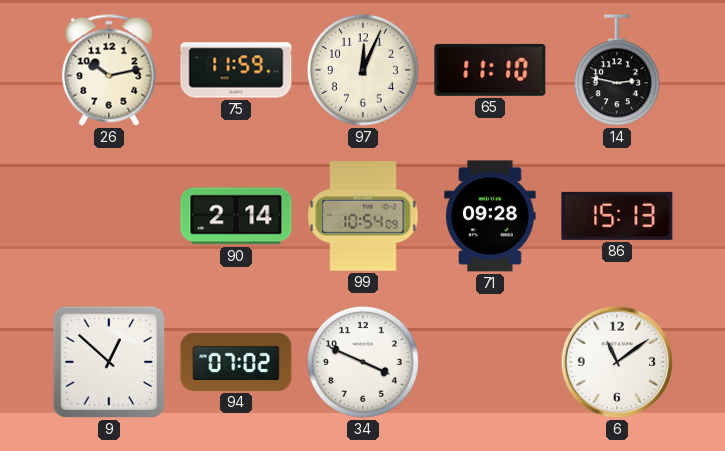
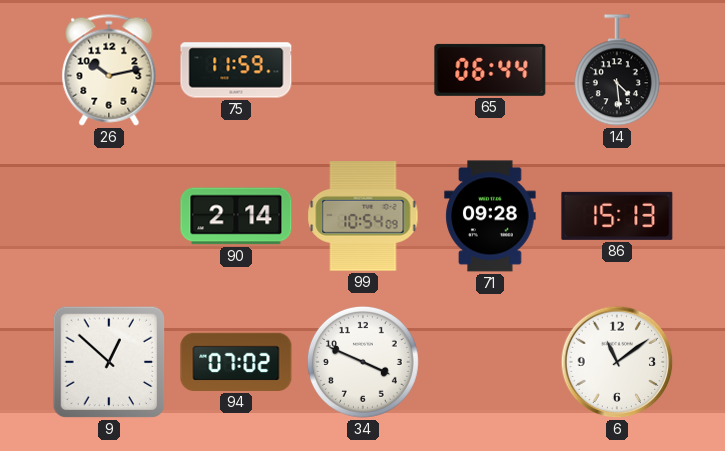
97: 12:04 -> none (363, 70)
65: 11:10 -> 06:44 (490, 70)
14: 2:47 -> 4:29 (617, 71)
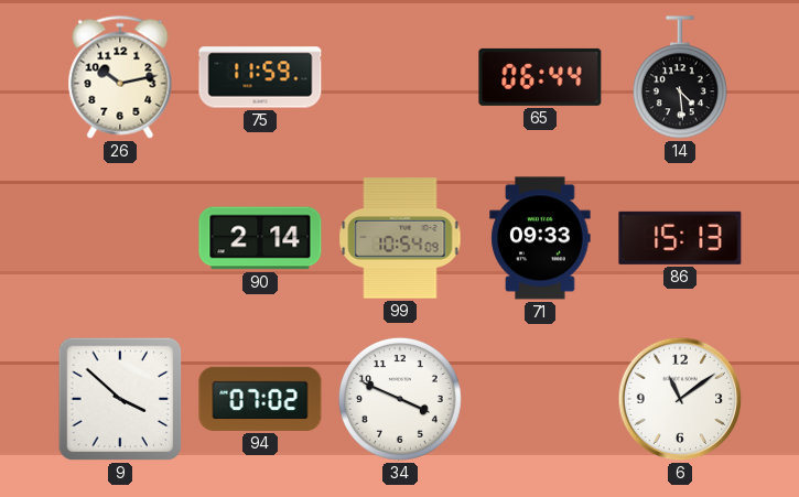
71: 09:28 -> 09:33 (540, 238)
9: 12:52 -> 3:52 (120, 399)
